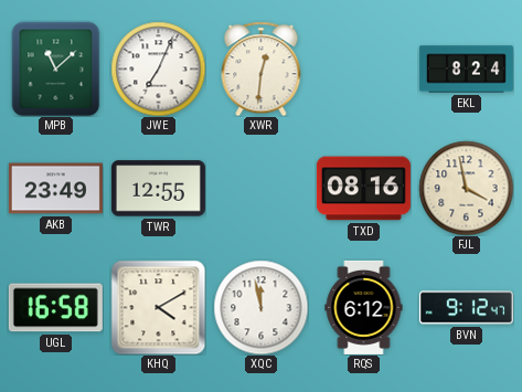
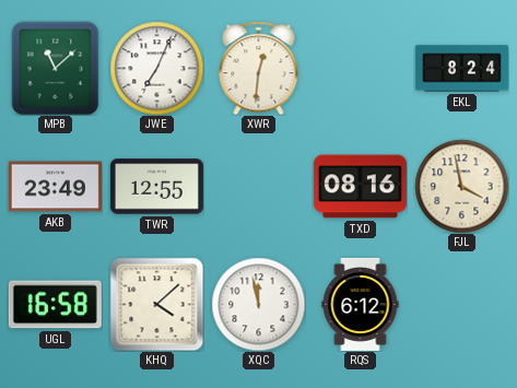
KHQ: 4:10 -> 4:08 (156, 304)
BVN: 9:12 -> none (466, 308)
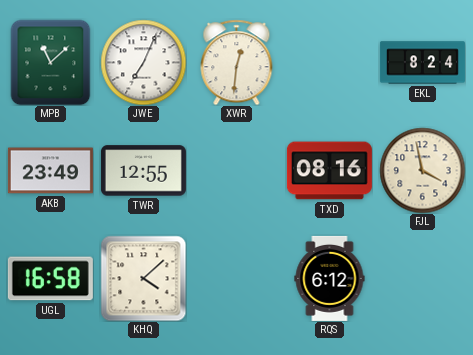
XQC: 11:58 -> none (258, 304)
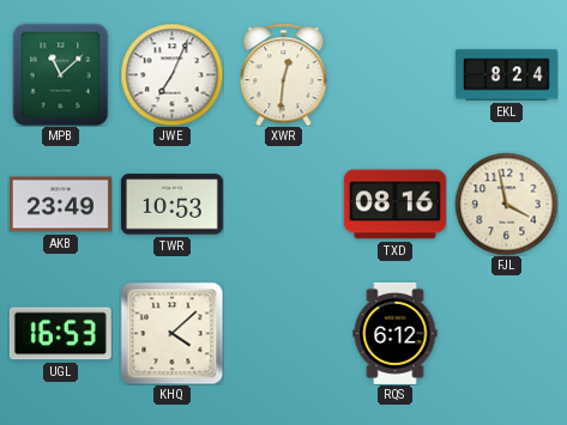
TWR: 12:55 -> 10:53 (171, 205)
UGL: 16:58 -> 16:53 (60, 334)
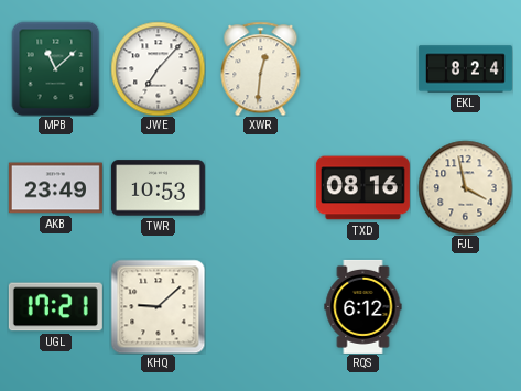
JWE: 7:04 -> 7:07 (158, 68)
UGL: 16:53 -> 17:21 (55, 307)
KHQ: 4:08 -> 9:08 (158, 306)
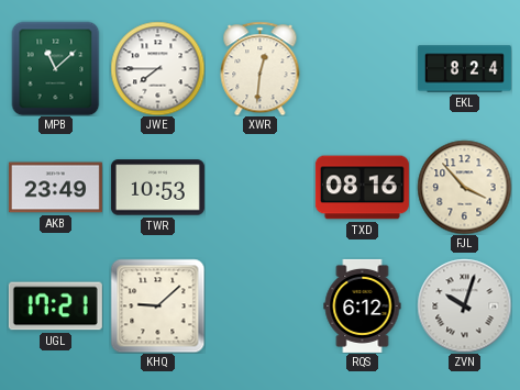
JWE: 7:07 -> 7:45 (157, 68)
FJL: 3:58 -> 3:53 (464, 187)
ZVN: none -> 10:03 (464, 305)
